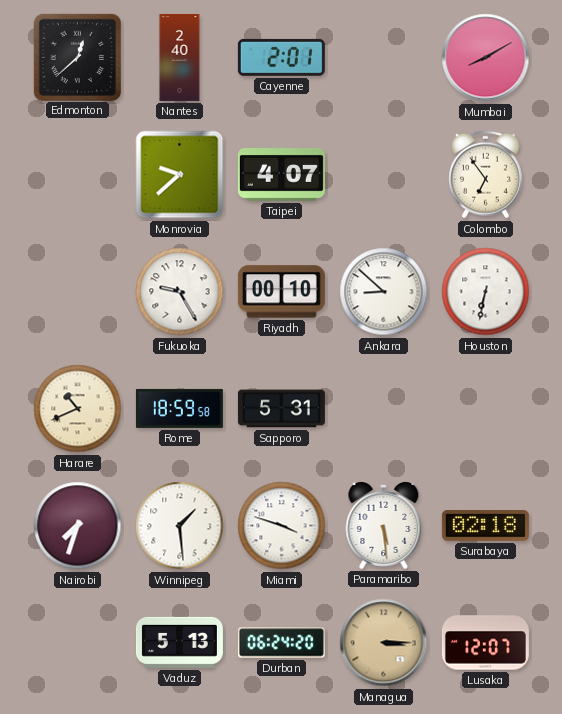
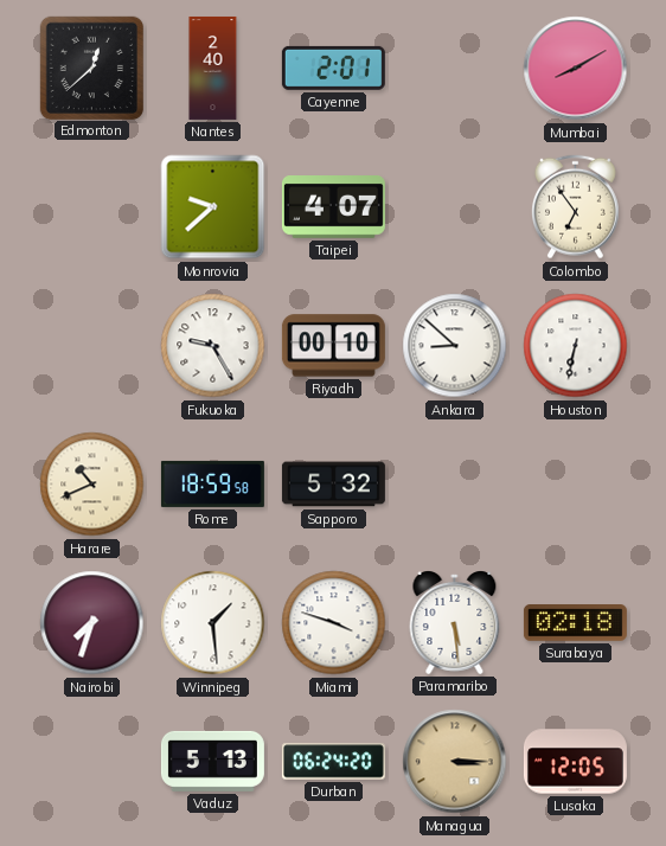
Sapporo: 5:31 -> 5:32 (333, 485)
Lusaka: 12:07 -> 12:05 (575, 762)
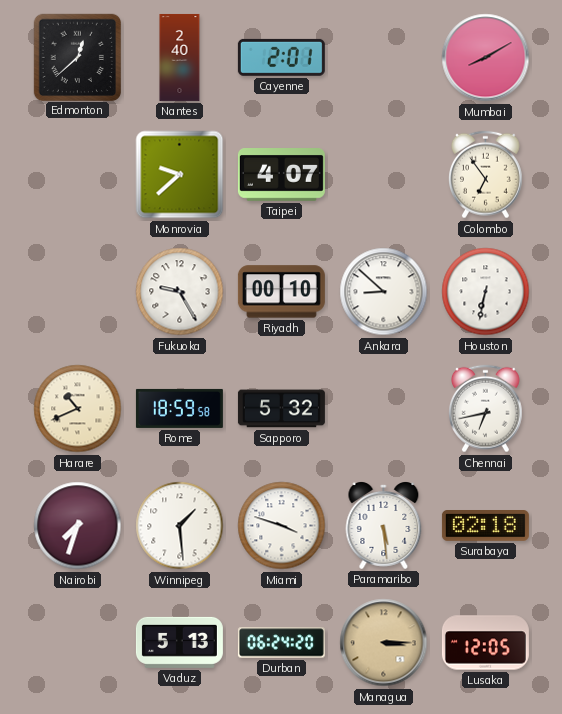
Chennai: none -> 6:43 (486, 409)
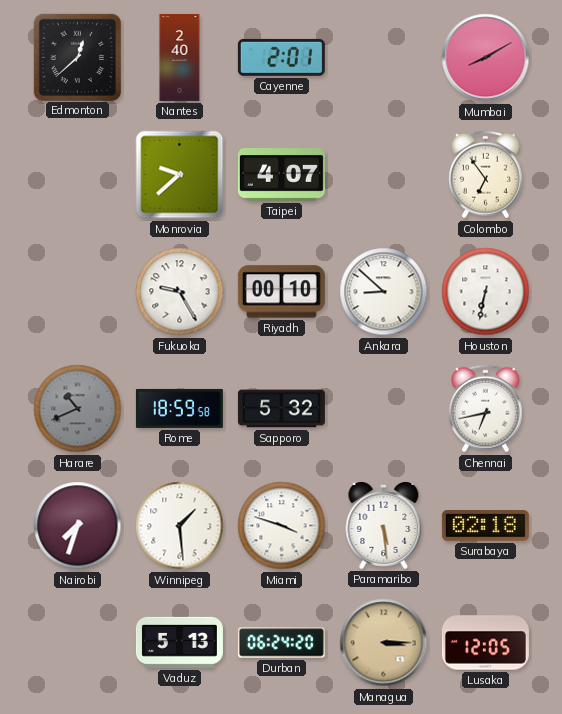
Harare dial: cream -> grey (78, 409)
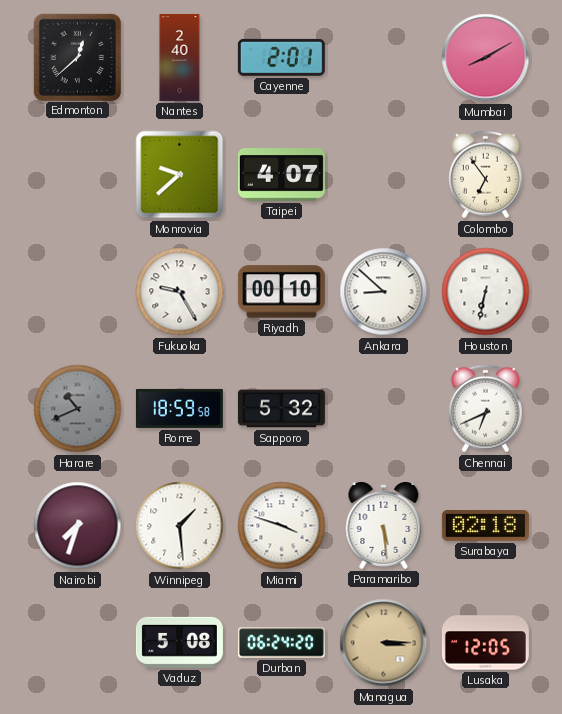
Chennai: 6:43 -> 6:41 (486, 409)
Vaduz: 5:13 -> 5:08 (179, 642)
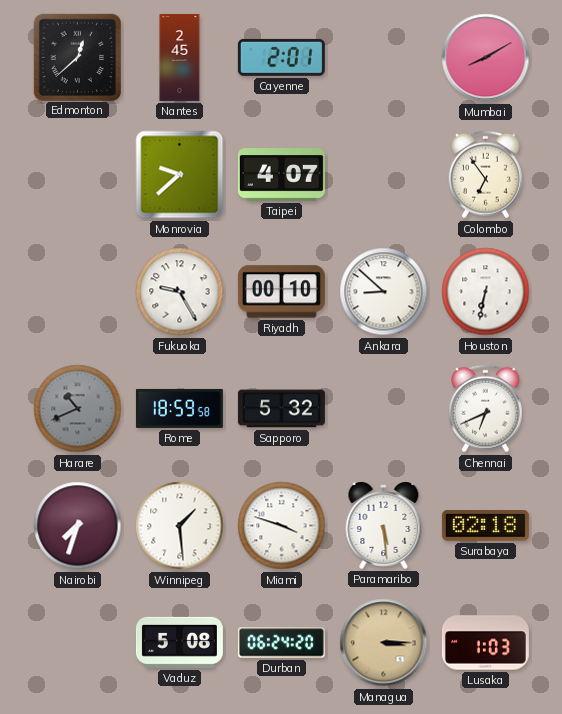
Nantes: 2:40 -> 2:45 (180, 57)
Lusaka: 12:05 -> 1:03 (485, 643)
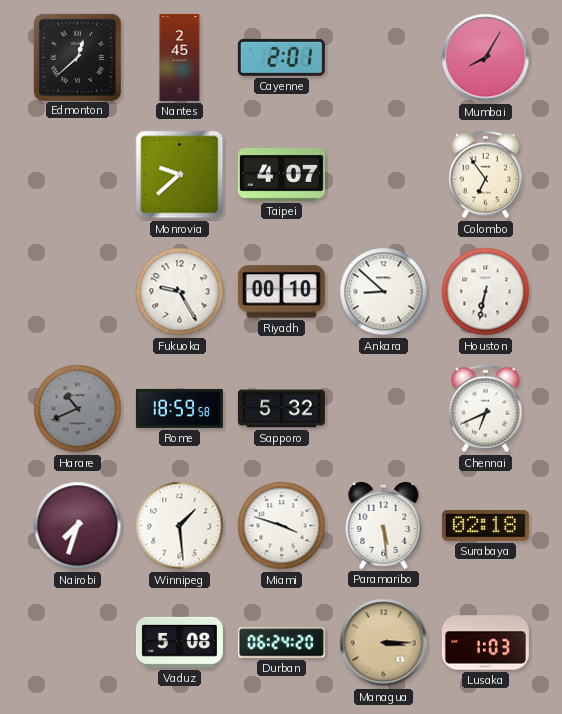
Mumbai: 8:10 -> 8:05 (486, 58)
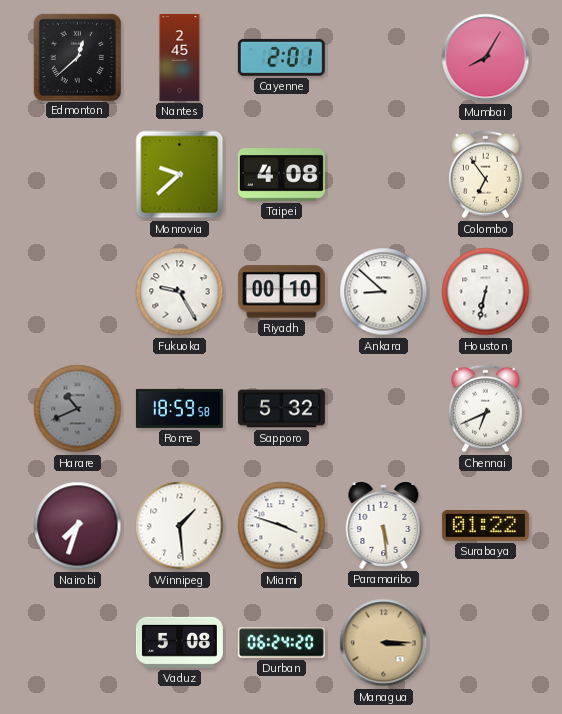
Taipei: 4:07 -> 4:08 (281, 175)
Surabaya: 02:18 -> 01:22 (485, 526)
Lusaka: 1:03 -> none (485, 643)
